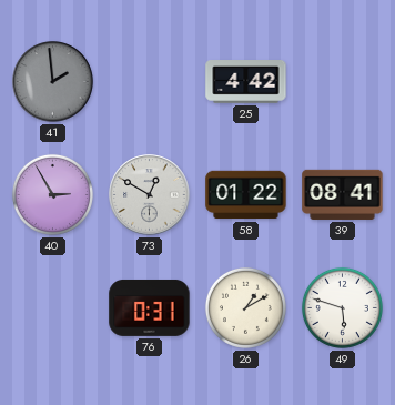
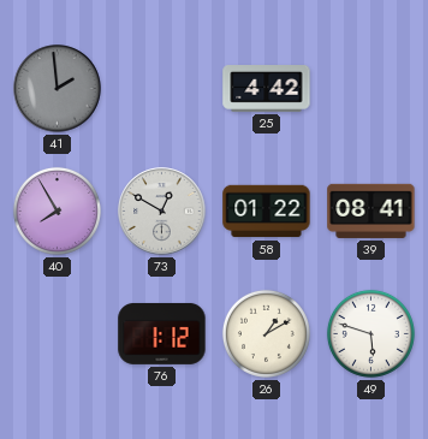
40: 2:55 -> 7:55 (57, 210)
76: 0:31 -> 1:12 (162, 333)
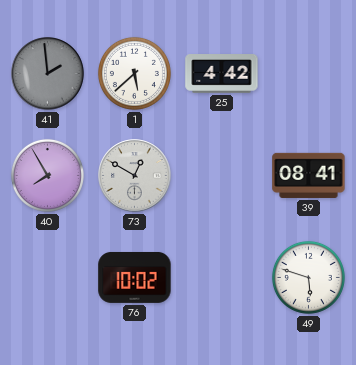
1: none -> 5:38 (134, 73)
58: 01:22 -> none (267, 212)
76: 1:12 -> 10:02 (135, 277)
26: 1:10 -> none (266, 333)
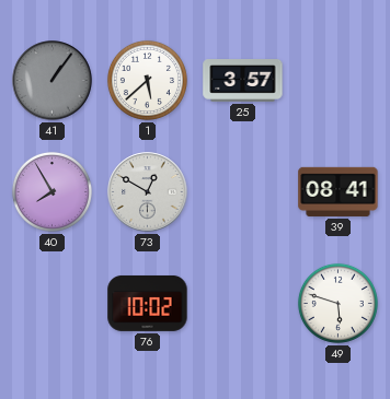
41: 1:59 -> 1:06 (53, 81)
25: 4:42 -> 3:57 (243, 81)
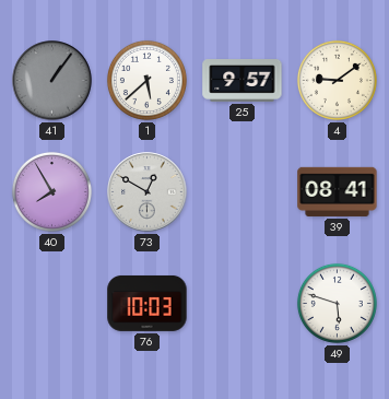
25: 3:57 -> 9:57 (243, 81)
4: none -> 9:09 (337, 80)
76: 10:02 -> 10:03 (148, 303)
